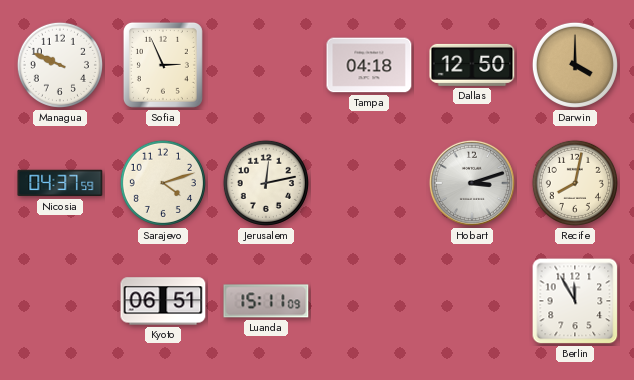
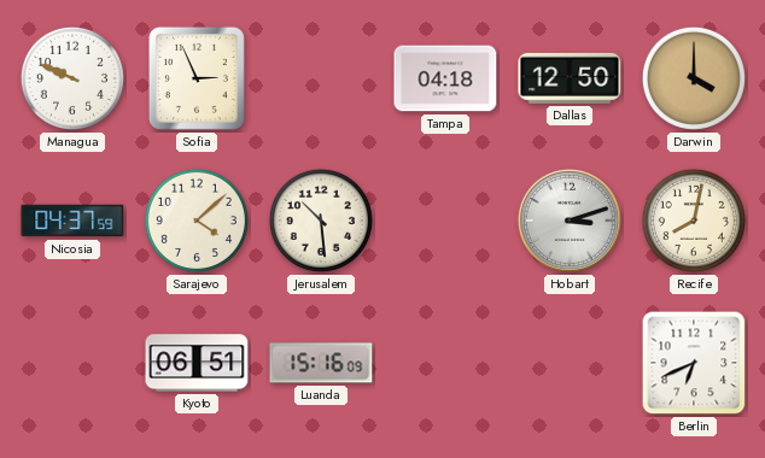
Sarajevo: 4:12 -> 4:08 (197, 221)
Jerusalem: 12:13 -> 10:29 (321, 221)
Luanda: 15:11 -> 15:16 (321, 363)
Berlin: 11:55 -> 6:41 (694, 363)
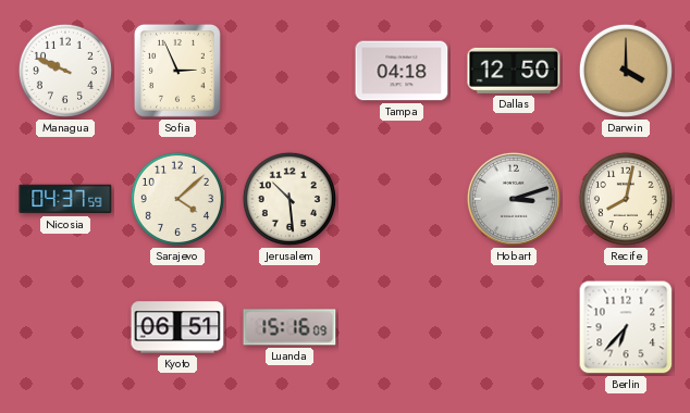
Berlin: 6:41 -> 6:37 (626, 327)
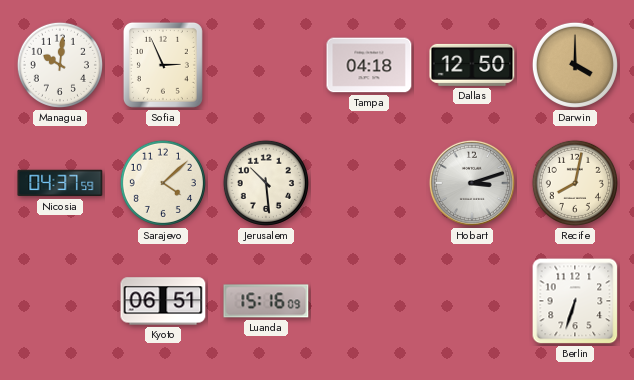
Managua: 9:49 -> 10:01 (60, 65)
Berlin: 6:37 -> 6:33 (575, 301)
